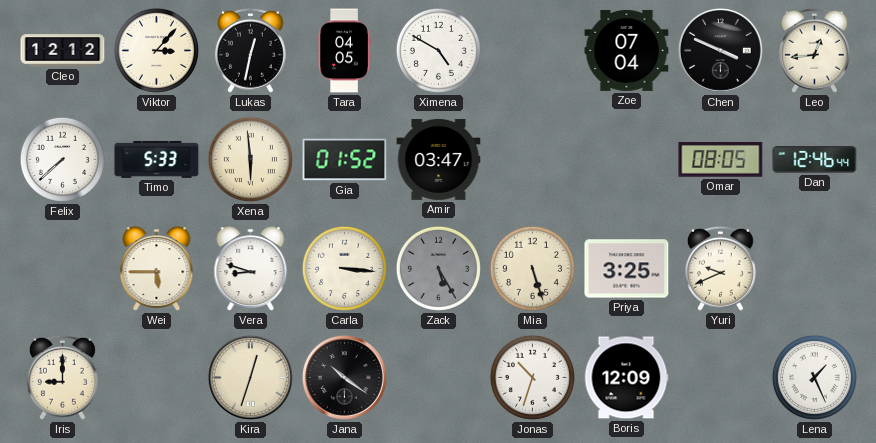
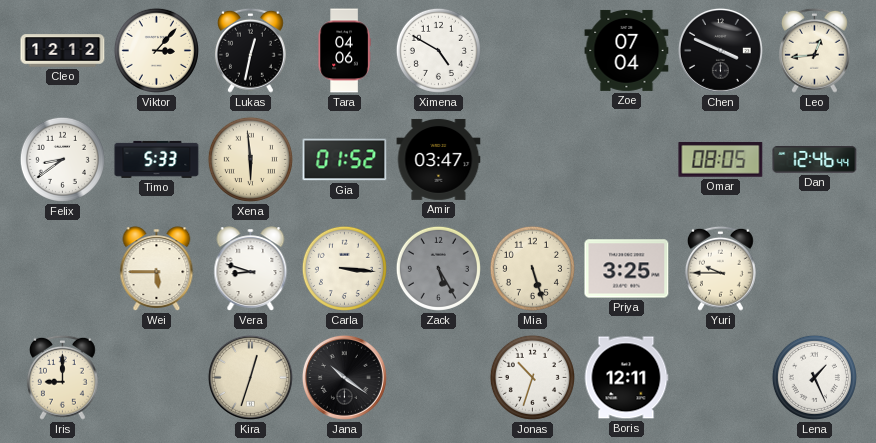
Tara: 04:05 -> 04:06 (344, 51)
Felix: 7:38 -> 8:39 (62, 159)
Yuri: 9:41 -> 9:45 (720, 268)
Boris: 12:09 -> 12:11 (626, 378)
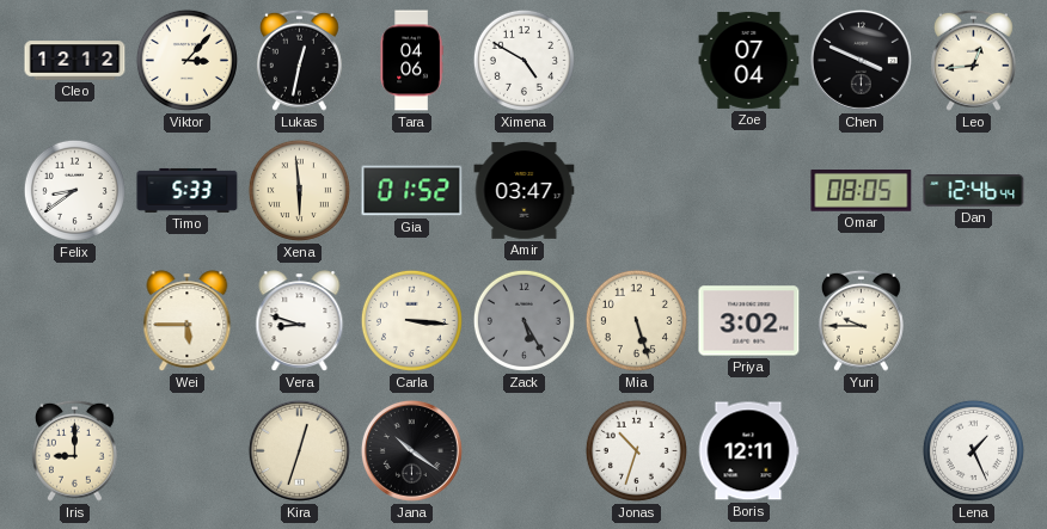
Priya: 3:25 -> 3:02 (749, 321)
